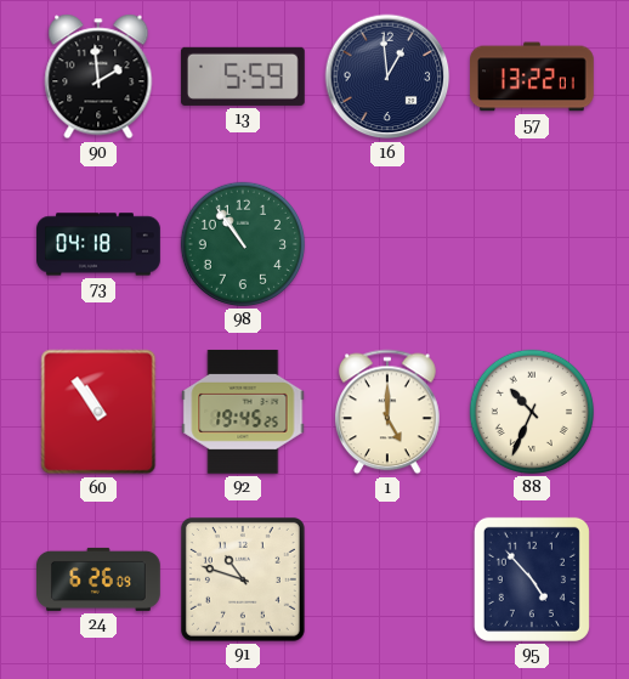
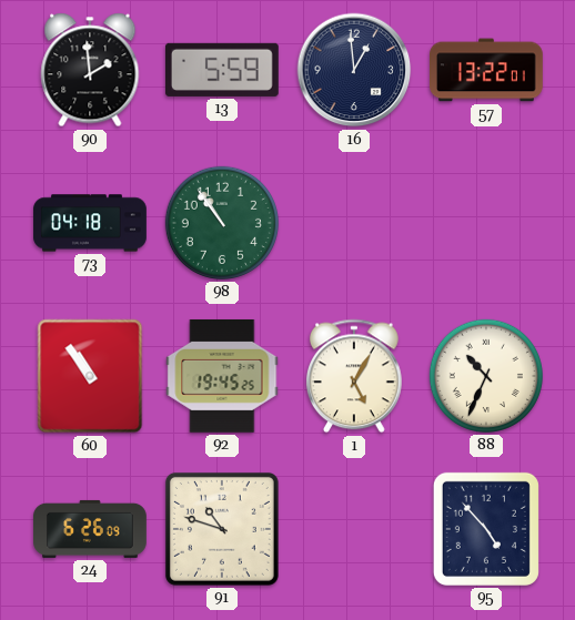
1: 5:00 -> 5:05 (354, 376)
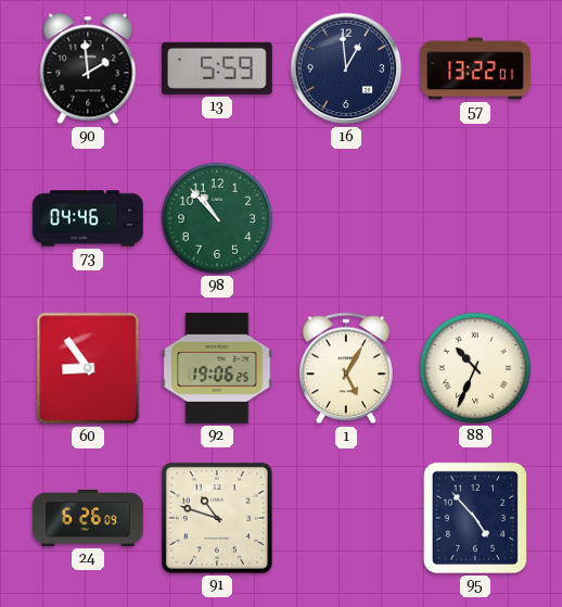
73: 04:18 -> 04:46 (88, 218)
98: 10:54 -> 10:53 (217, 218)
60: 10:54 -> 8:54 (88, 368)
92: 19:45 -> 19:06 (217, 368)
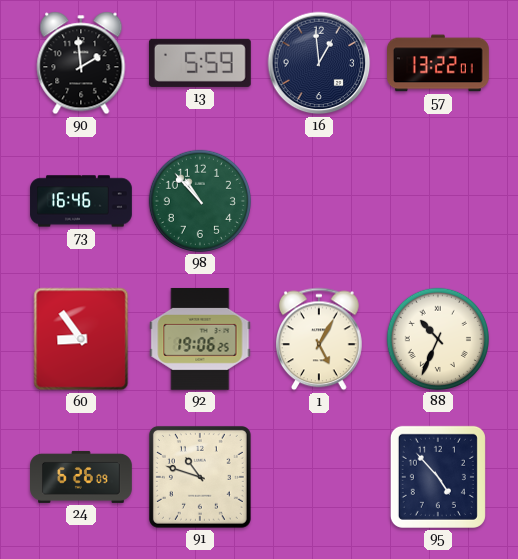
73: 04:46 -> 16:46 (81, 201)
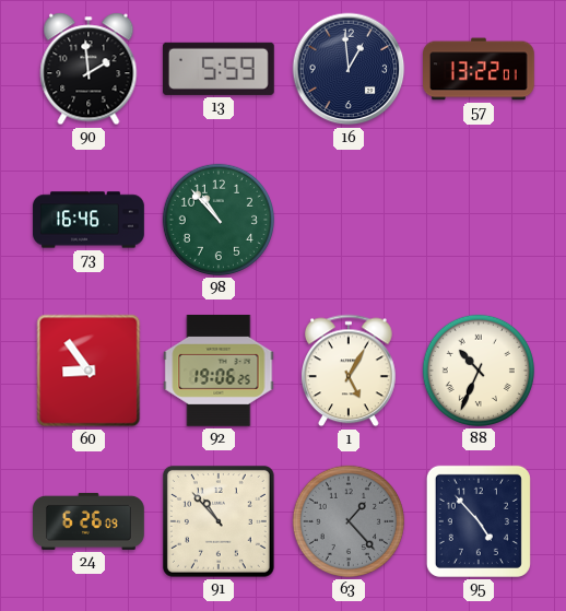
91: 10:48 -> 10:53 (219, 521)
63: none -> 1:23 (349, 521)
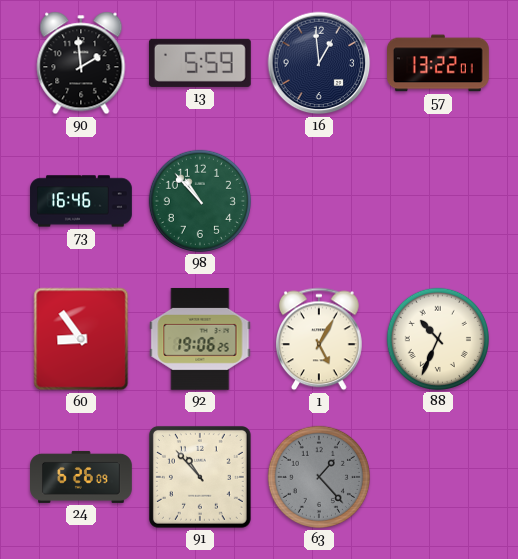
95: 4:53 -> none (479, 521)
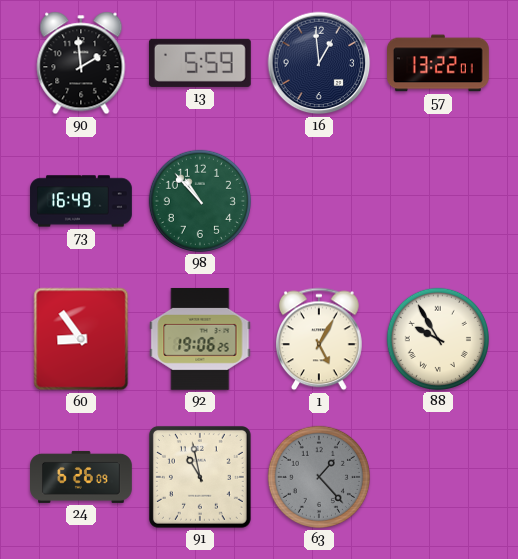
73: 16:46 -> 16:49 (81, 201)
88: 10:34 -> 9:55 (438, 339)
91: 10:53 -> 10:58 (200, 477)
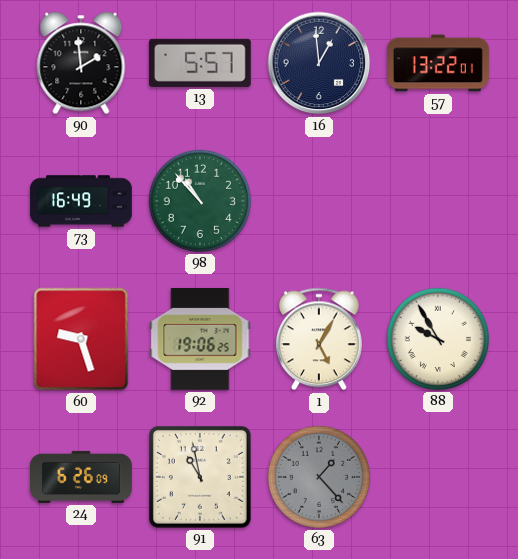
13: 5:59 -> 5:57 (200, 63)
60: 8:54 -> 9:27 (81, 339)
